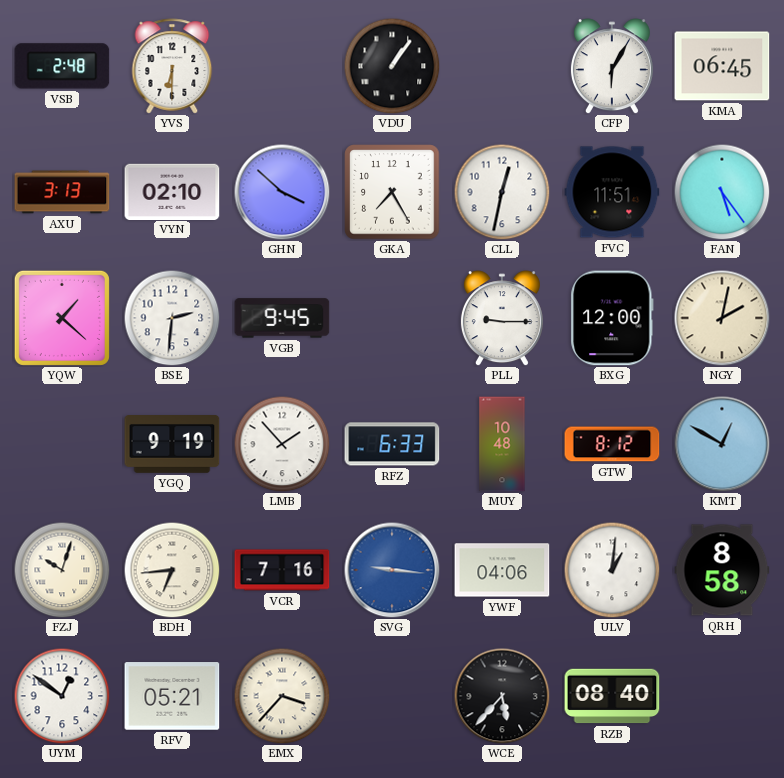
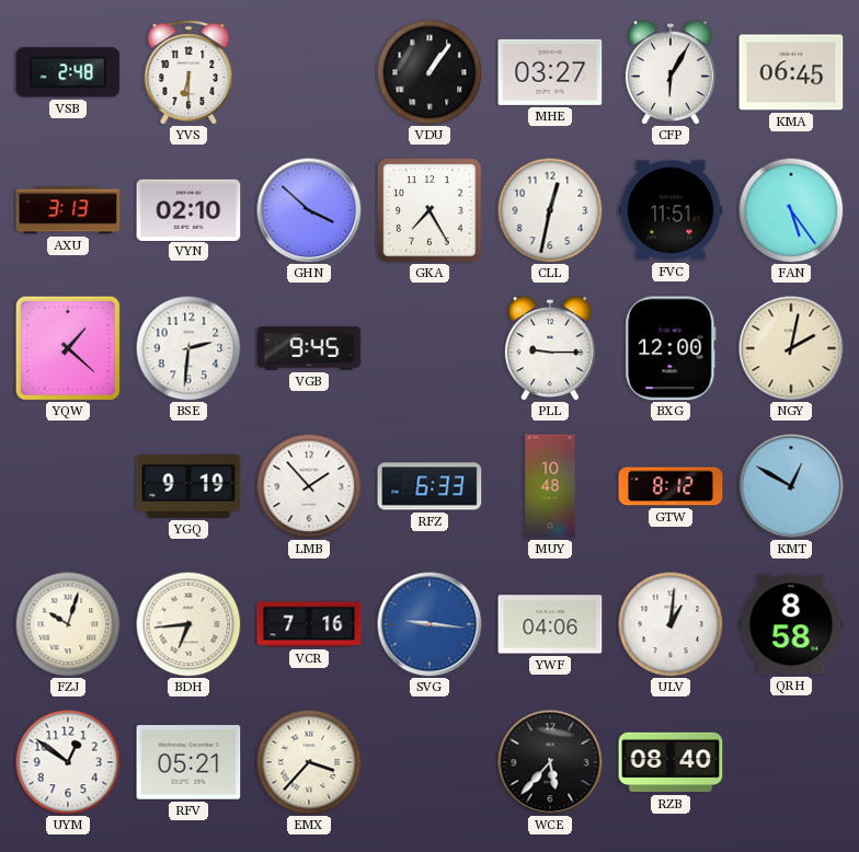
MHE: none -> 03:27 (550, 72)
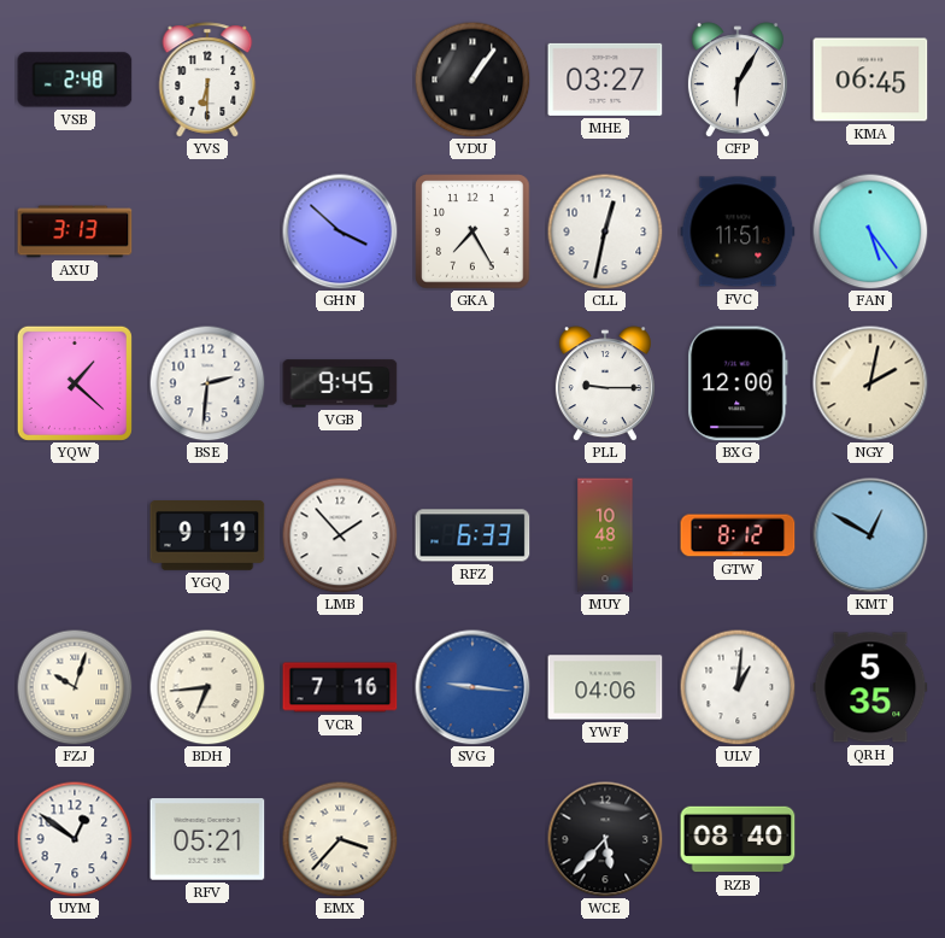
VYN: 02:10 -> none (188, 209)
QRH: 8:58 -> 5:35 (870, 687)
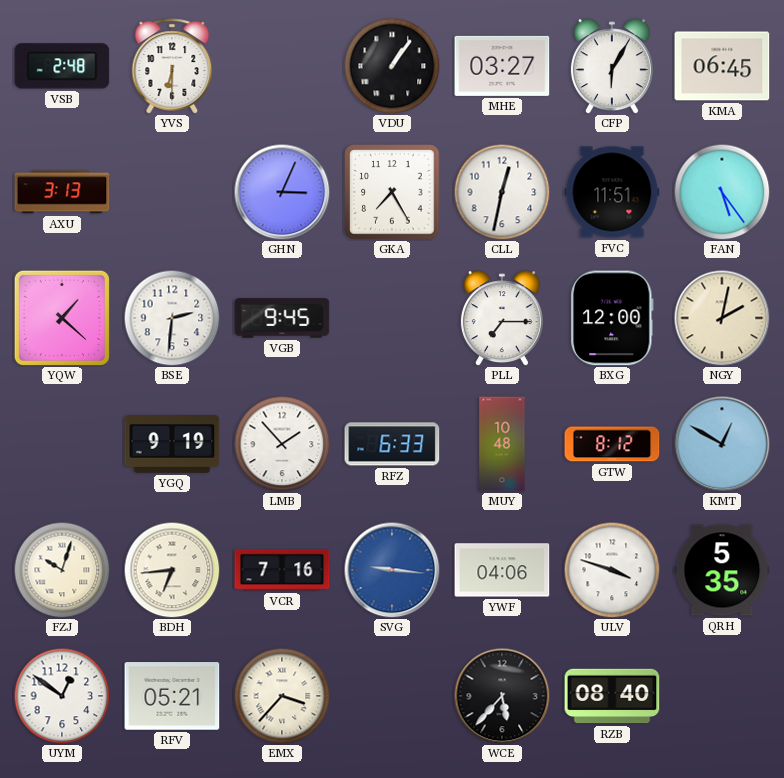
GHN: 3:52 -> 3:04 (282, 192)
PLL: 9:15 -> 7:15 (502, 318)
ULV: 1:01 -> 3:48 (612, 570)
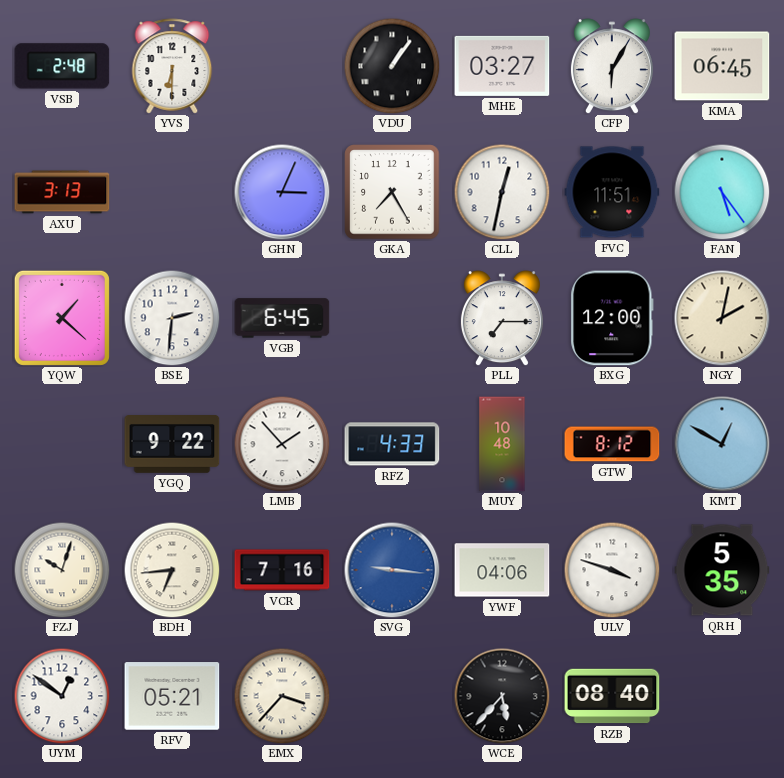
VGB: 9:45 -> 6:45 (282, 318)
YGQ: 9:19 -> 9:22 (172, 445)
RFZ: 6:33 -> 4:33 (392, 444)
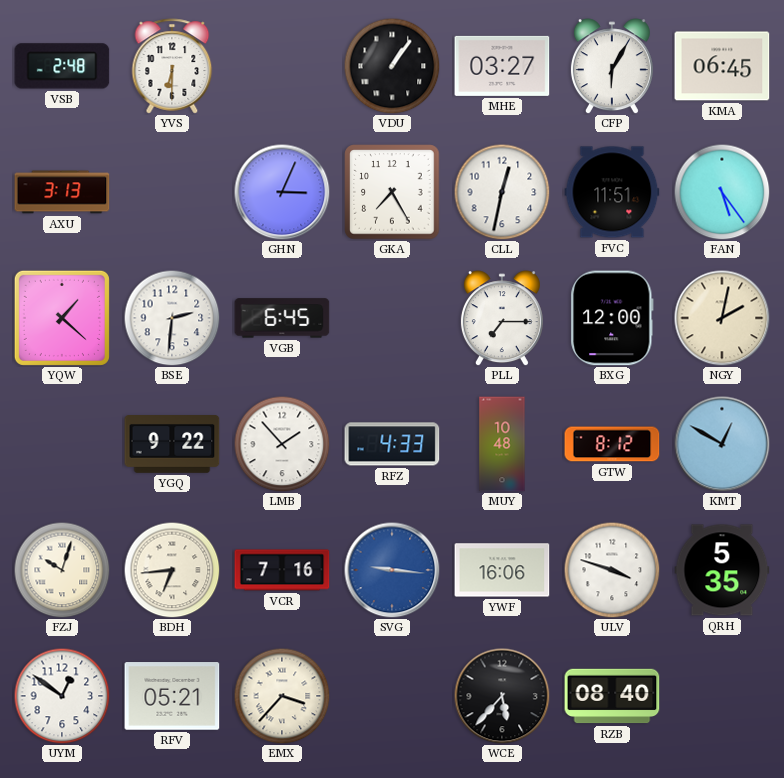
YWF: 04:06 -> 16:06 (502, 570)
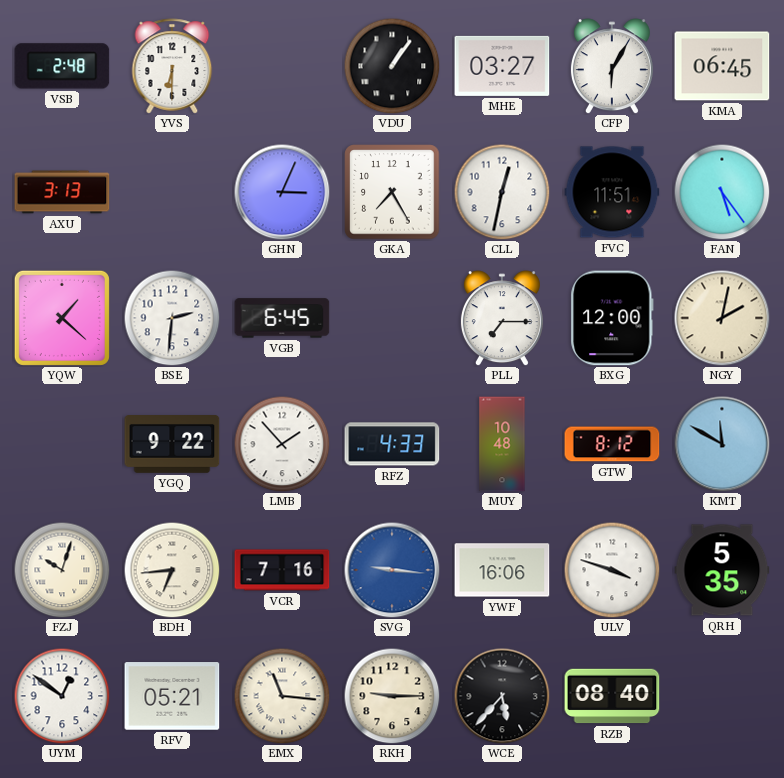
KMT: 12:50 -> 11:50 (722, 444)
EMX: 3:37 -> 11:16 (282, 696)
RKH: none -> 9:15 (392, 696)
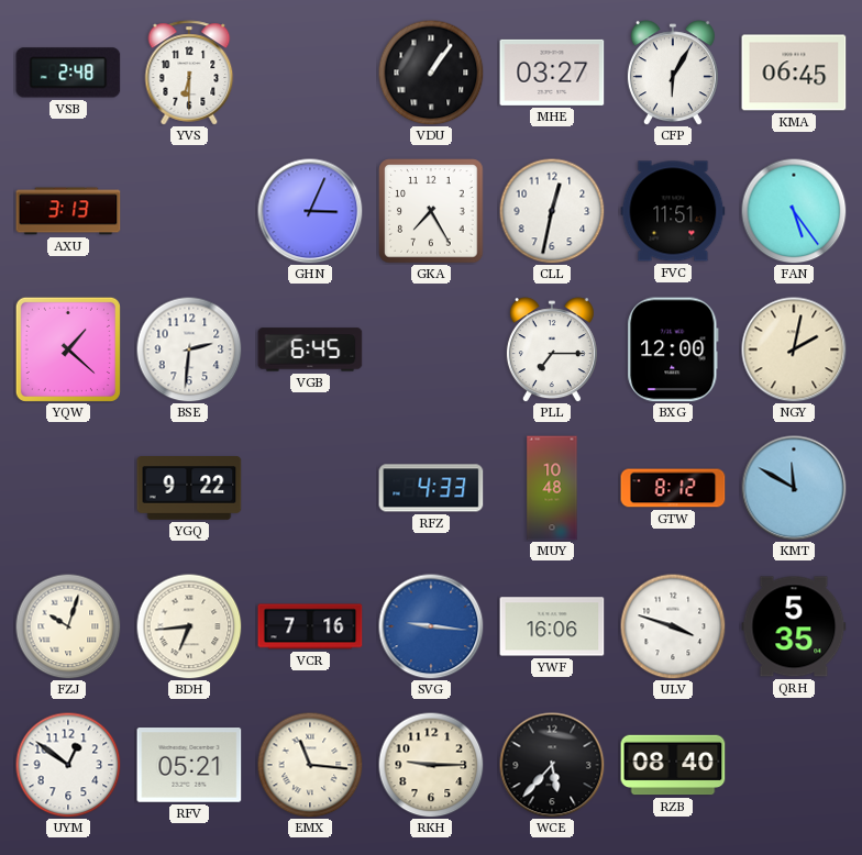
LMB: 1:53 -> none (282, 444)
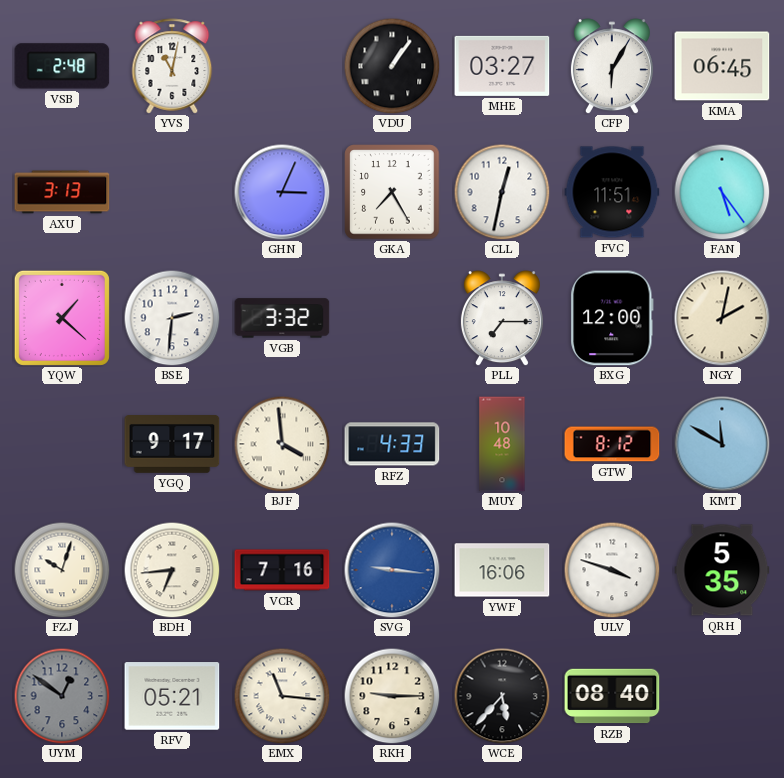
YVS: 6:30 -> 11:02 (172, 66)
VGB: 6:45 -> 3:32 (282, 318)
YGQ: 9:22 -> 9:17 (172, 445)
BJF: none -> 3:59 (282, 444)
UYM dial: white -> grey (62, 696)
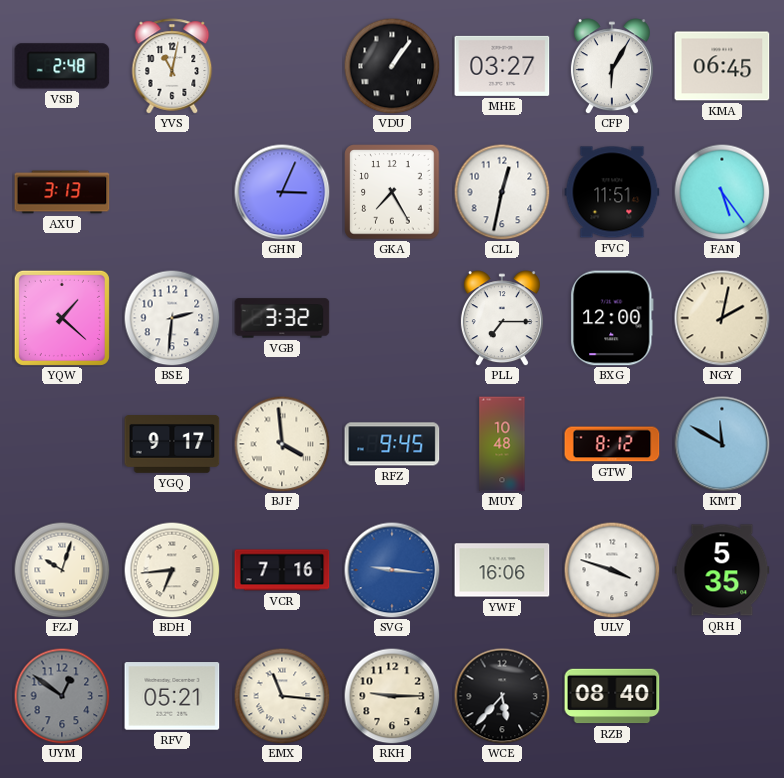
RFZ: 4:33 -> 9:45 (392, 444)
